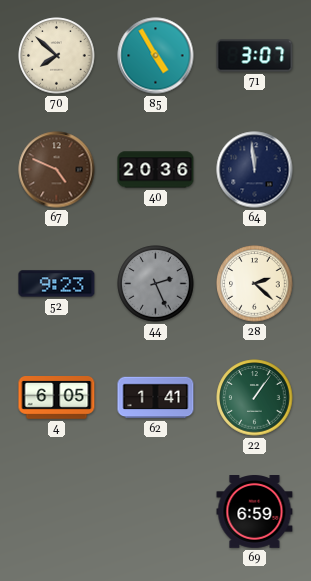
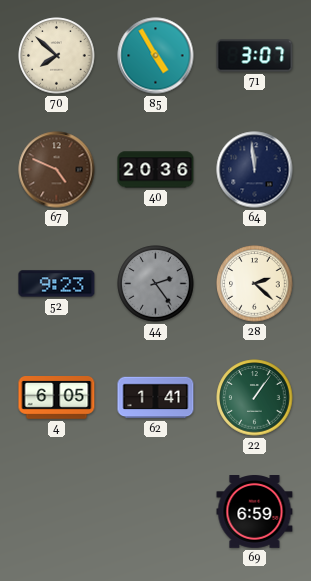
44: 2:26 -> 2:24 (156, 284)
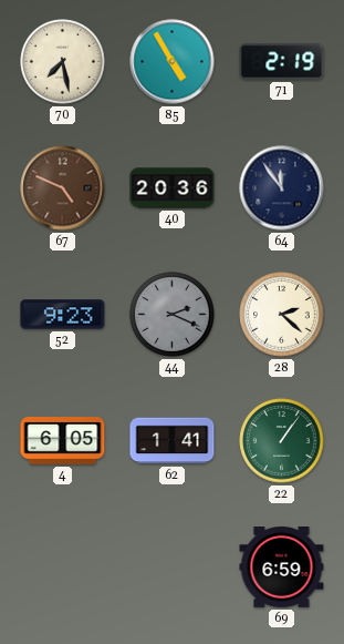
70: 7:52 -> 7:28 (63, 62)
71: 3:07 -> 2:19 (282, 62)
64: 11:59 -> 11:54 (282, 188)
44: 2:24 -> 2:19 (173, 315)
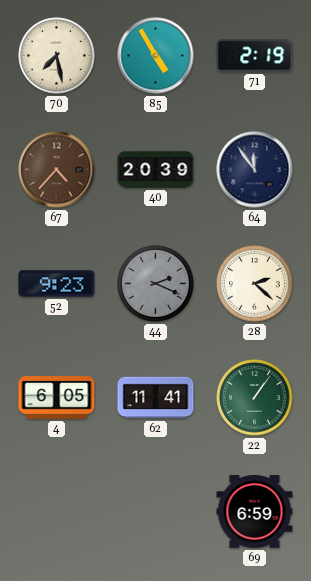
67: 4:49 -> 4:37 (57, 170)
40: 20:36 -> 20:39 (156, 170)
62: 1:41 -> 11:41 (156, 398)
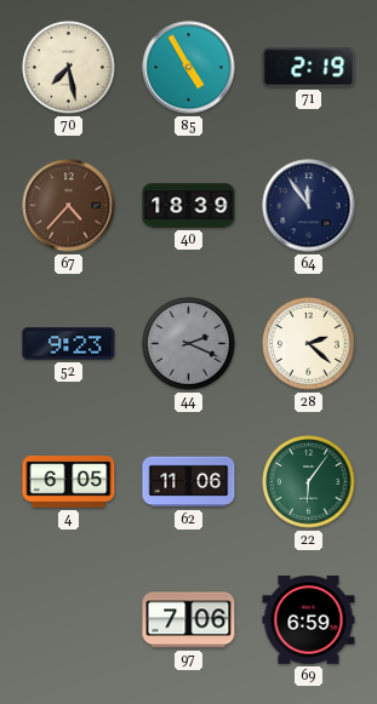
40: 20:39 -> 18:39 (189, 206)
62: 11:41 -> 11:06 (189, 482)
22: 1:06 -> 6:06 (309, 482)
97: none -> 7:06 (189, 620)
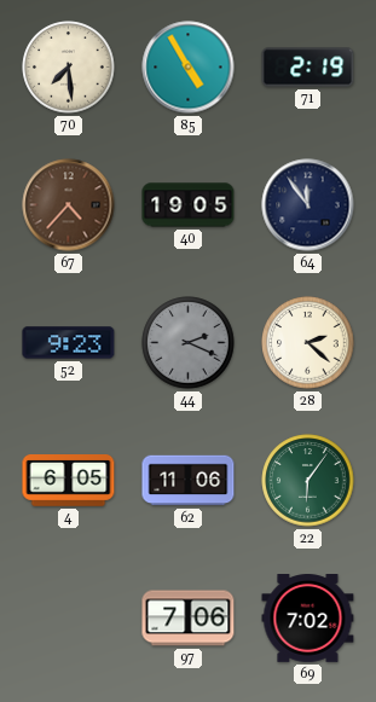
70: 7:28 -> 7:29 (69, 68)
40: 18:39 -> 19:05 (189, 205)
69: 6:59 -> 7:02 (308, 619)
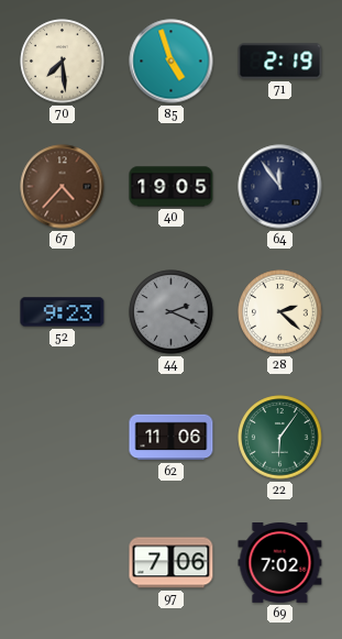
85: 4:55 -> 4:57 (172, 62)
4: 6:05 -> none (69, 481)
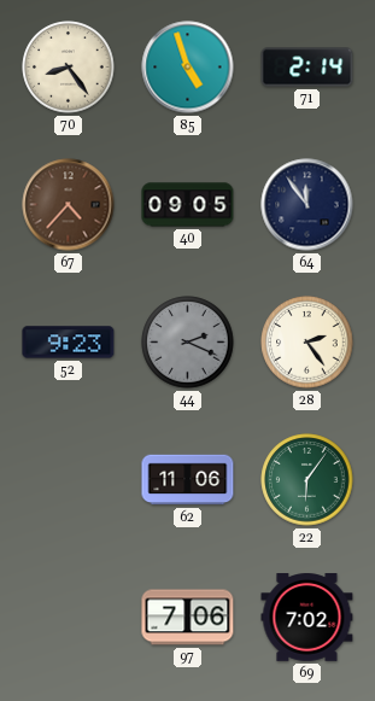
70: 7:29 -> 8:24 (69, 68)
71: 2:19 -> 2:14 (307, 68)
40: 19:05 -> 09:05 (188, 205)
28: 2:22 -> 2:24 (307, 343)
